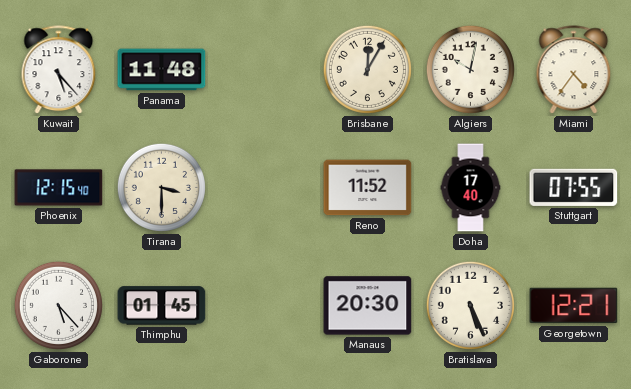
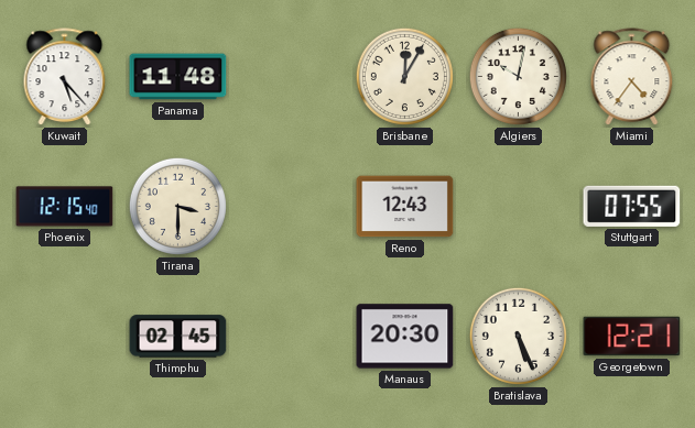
Reno: 11:52 -> 12:43 (405, 207)
Doha: 17:40 -> none (471, 188)
Gaborone: 5:23 -> none (58, 305)
Thimphu: 01:45 -> 02:45 (178, 337)
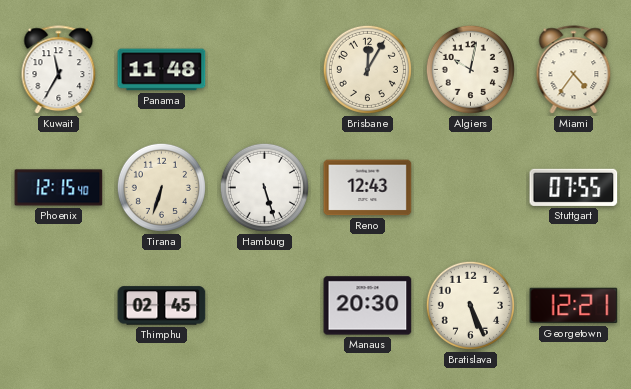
Kuwait: 5:23 -> 11:35 (59, 70)
Tirana: 3:30 -> 6:33 (161, 187)
Hamburg: none -> 5:27 (264, 187)
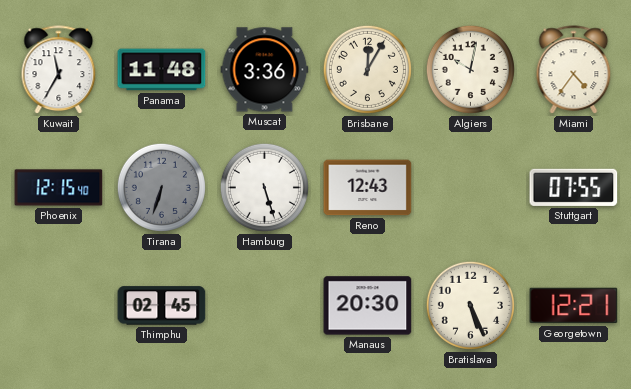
Muscat: none -> 3:36 (265, 70)
Tirana dial: cream -> grey (161, 187)
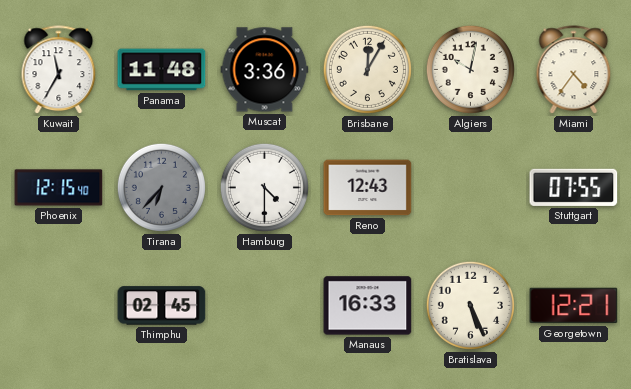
Tirana: 6:33 -> 6:37 (161, 187)
Hamburg: 5:27 -> 4:30 (264, 187)
Manaus: 20:30 -> 16:33 (368, 306)
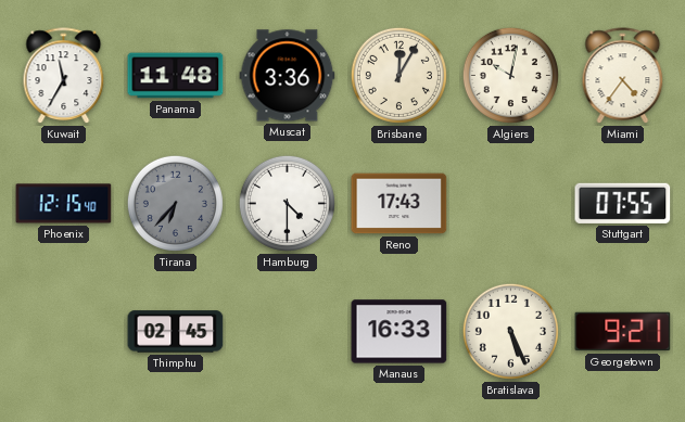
Reno: 12:43 -> 17:43 (399, 204)
Georgetown: 12:21 -> 9:21 (623, 332)
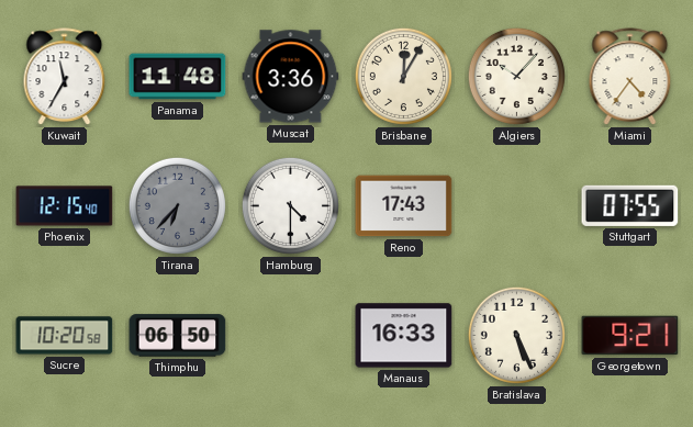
Algiers: 10:02 -> 10:07 (516, 76)
Sucre: none -> 10:20 (65, 336)
Thimphu: 02:45 -> 06:50 (178, 336)
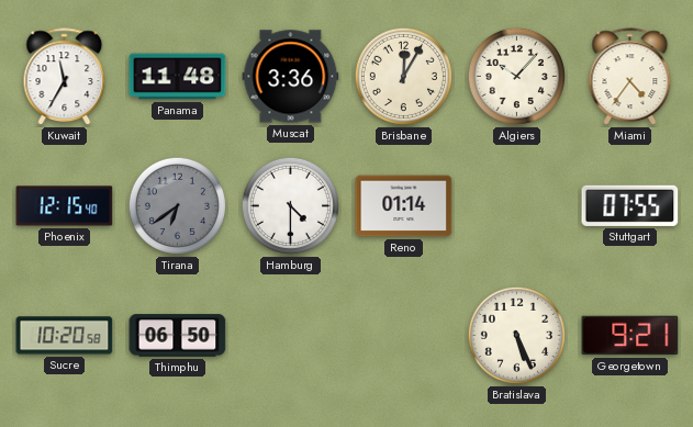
Tirana: 6:37 -> 6:39 (177, 205)
Reno: 17:43 -> 01:14 (404, 206)
Manaus: 16:33 -> none (404, 336)
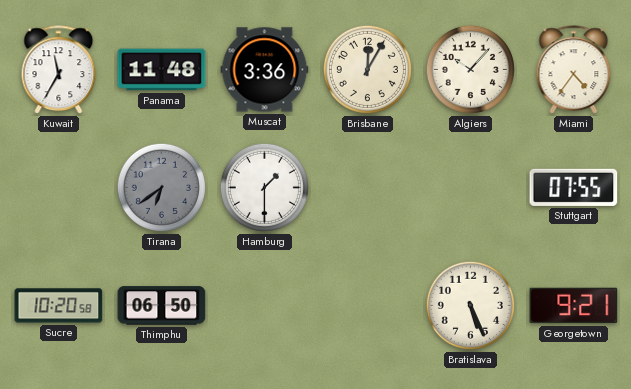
Phoenix: 12:15 -> none (65, 206)
Hamburg: 4:30 -> 1:30 (264, 187)
Reno: 01:14 -> none (404, 206)
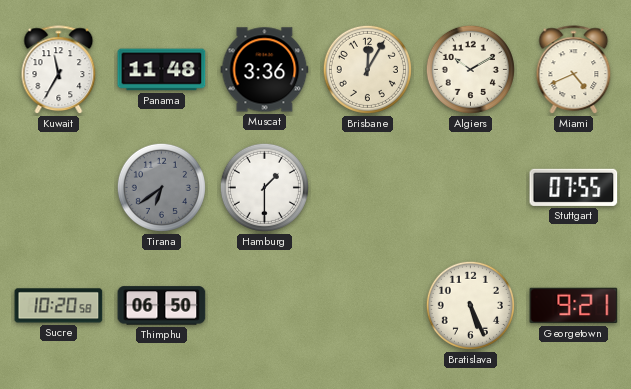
Algiers: 10:07 -> 10:10 (470, 69)
Miami: 4:36 -> 4:41 (574, 70)
